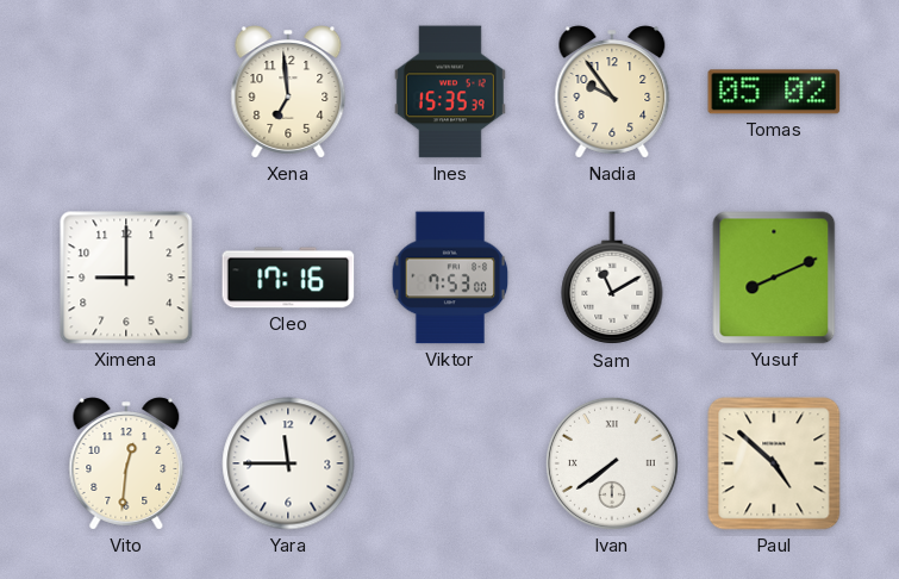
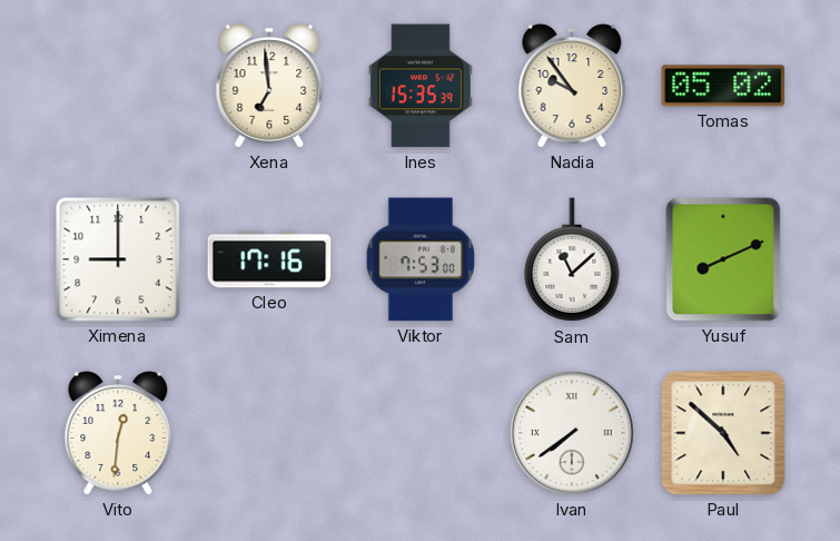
Sam: 11:10 -> 11:08 (572, 260)
Yara: 11:45 -> none (288, 463)
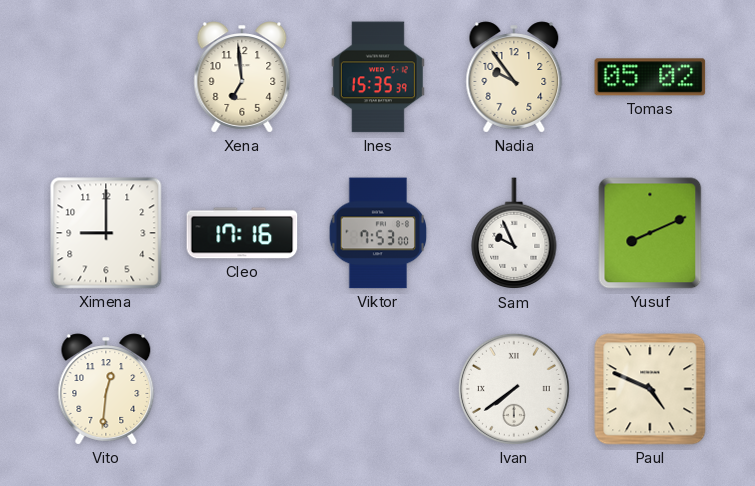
Sam: 11:08 -> 9:56 (514, 234)
Paul: 4:52 -> 4:49 (650, 389)
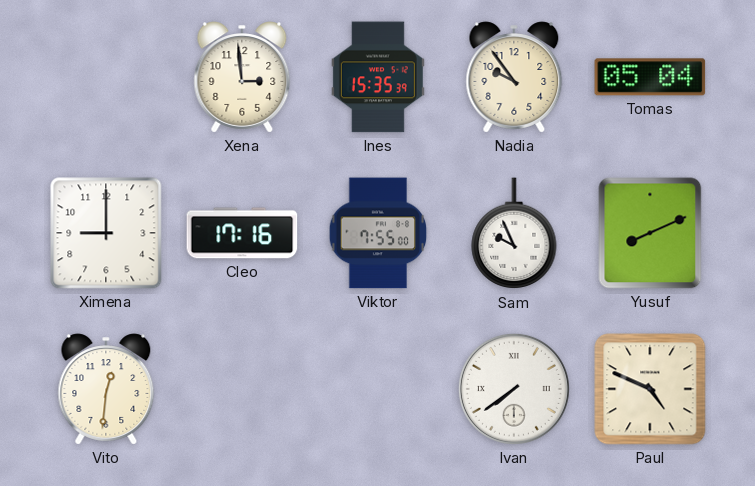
Xena: 6:59 -> 2:59 (242, 77)
Tomas: 05:02 -> 05:04 (650, 77)
Viktor: 7:53 -> 7:55 (378, 233)
